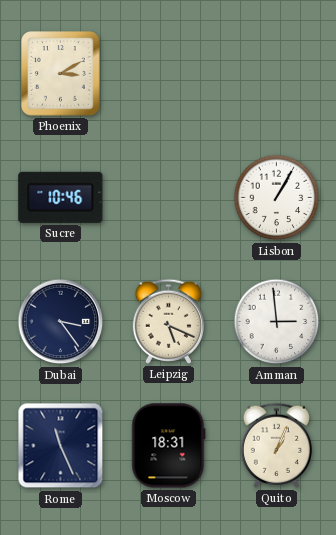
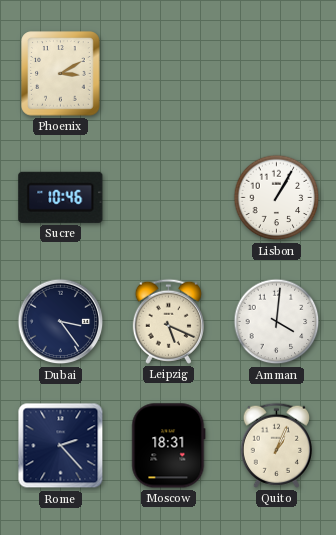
Amman: 2:59 -> 4:01 (277, 322)
Rome: 11:26 -> 2:23 (61, 446)
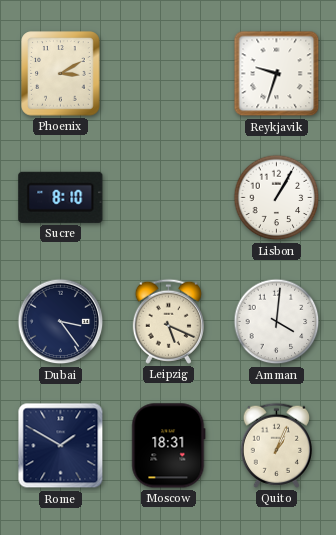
Reykjavik: none -> 9:33 (277, 74)
Sucre: 10:46 -> 8:10 (61, 197)
Rome: 2:23 -> 1:50 (61, 446)
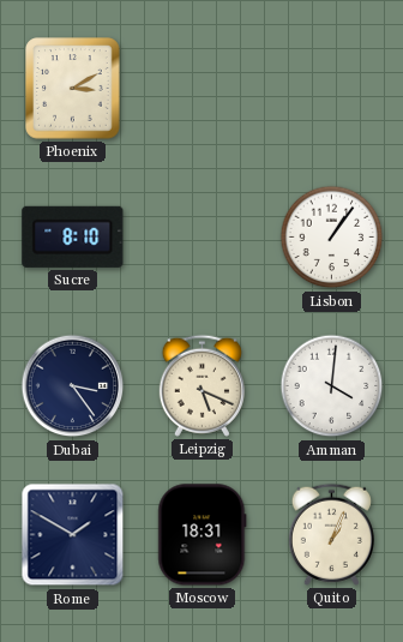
Reykjavik: 9:33 -> none (277, 74)
Lisbon: 1:05 -> 1:06 (332, 238)
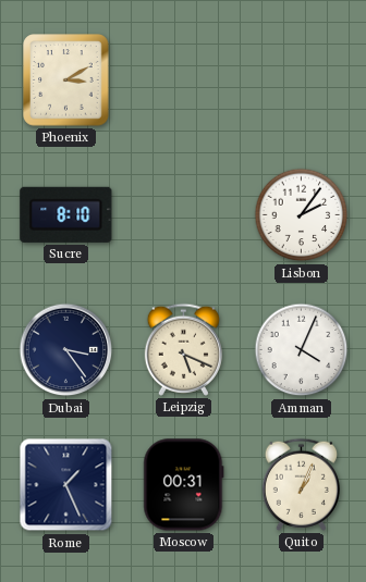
Lisbon: 1:06 -> 2:06 (302, 215)
Amman: 4:01 -> 4:04 (302, 350)
Rome: 1:50 -> 1:26 (66, 485)
Moscow: 18:31 -> 00:31 (184, 485)
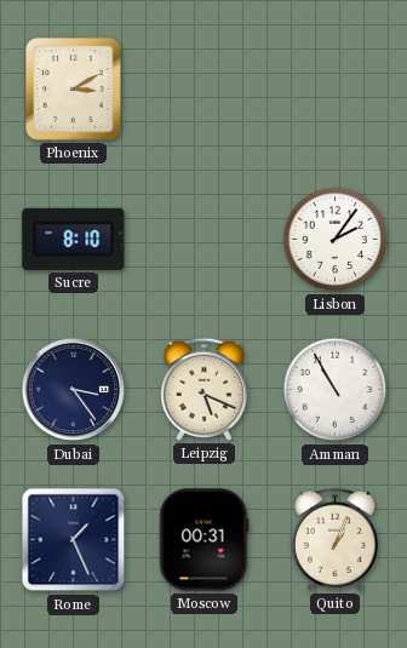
Amman: 4:04 -> 10:55 (336, 390)
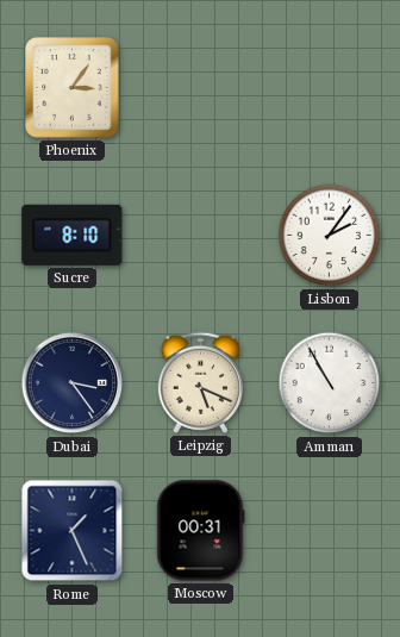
Phoenix: 3:10 -> 3:06 (73, 88)
Quito: 1:04 -> none (334, 539)
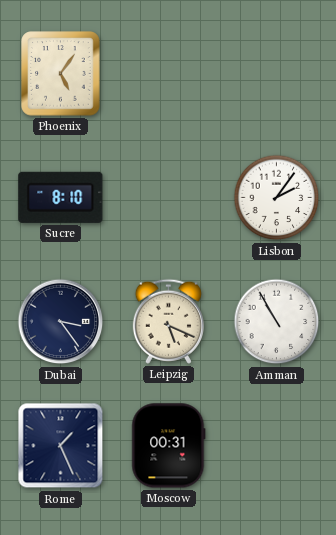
Phoenix: 3:06 -> 5:06 (61, 74)
